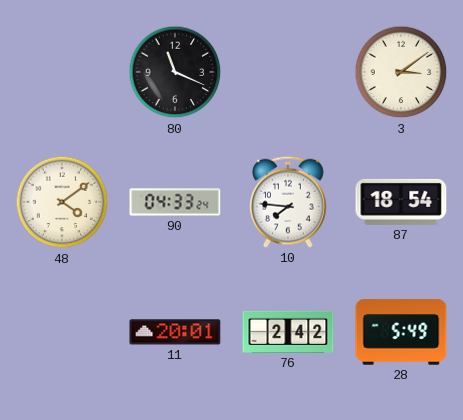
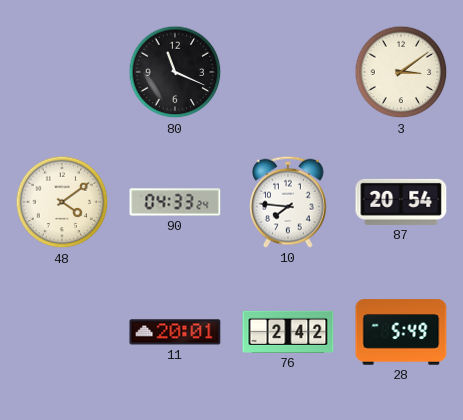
87: 18:54 -> 20:54 (401, 202)
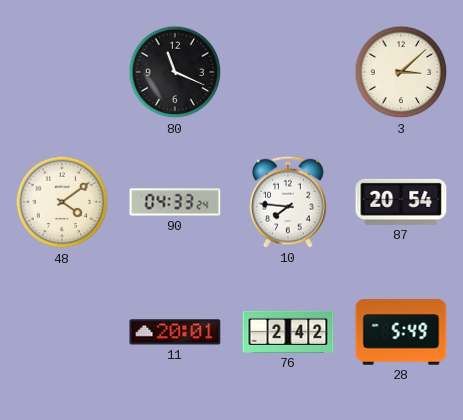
3: 3:09 -> 3:08 (401, 72)
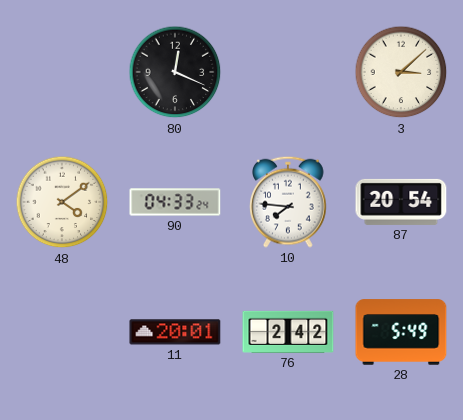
80: 11:19 -> 12:19 (175, 72)
